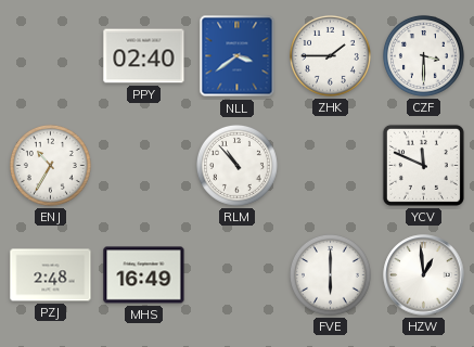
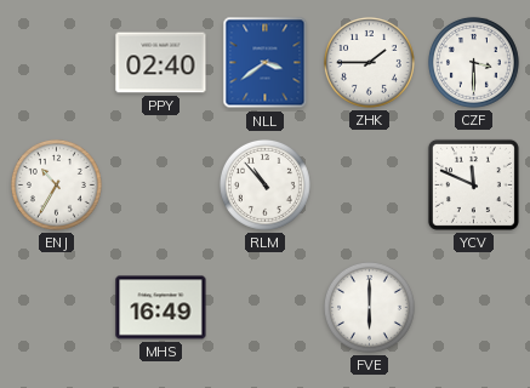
PZJ: 2:48 -> none (51, 275)
HZW: 12:59 -> none (424, 275)
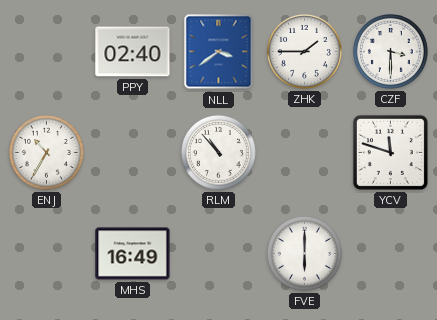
YCV: 11:49 -> 11:48 (390, 152)
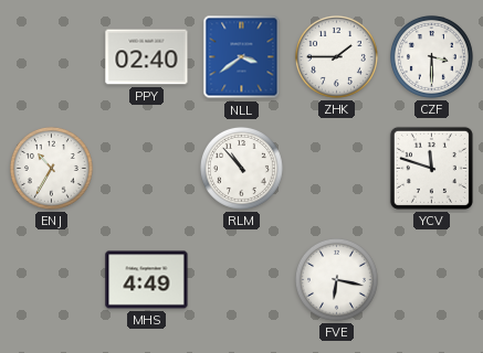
MHS: 16:49 -> 4:49 (147, 280)
FVE: 6:00 -> 6:17 (336, 279)
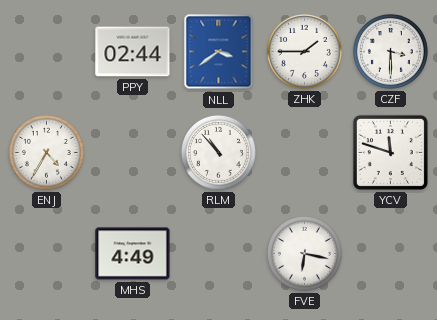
PPY: 02:40 -> 02:44 (133, 52)
ENJ: 10:35 -> 4:35 (46, 152)
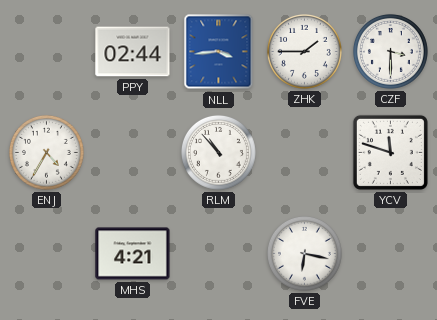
NLL: 3:39 -> 3:44 (219, 52)
MHS: 4:49 -> 4:21 (133, 254)
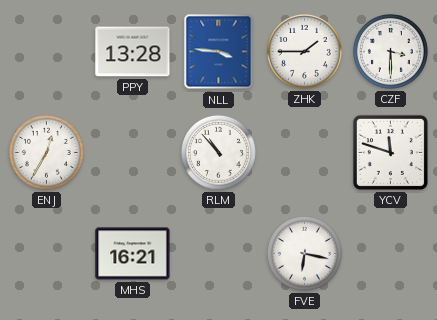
PPY: 02:44 -> 13:28 (133, 52)
NLL: 3:44 -> 3:46 (219, 52)
ENJ: 4:35 -> 12:35 (46, 152)
MHS: 4:21 -> 16:21 (133, 254)
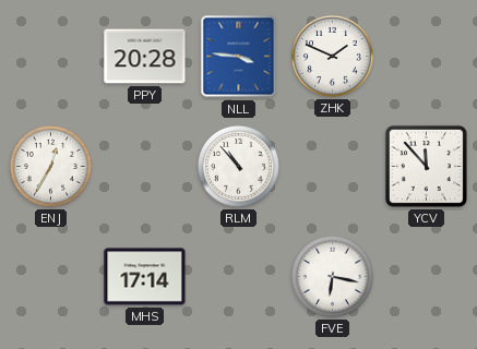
PPY: 13:28 -> 20:28 (145, 57)
ZHK: 1:45 -> 1:49 (332, 56)
CZF: 3:30 -> none (390, 51)
YCV: 11:48 -> 11:53 (426, 166)
MHS: 16:21 -> 17:14 (145, 277)
